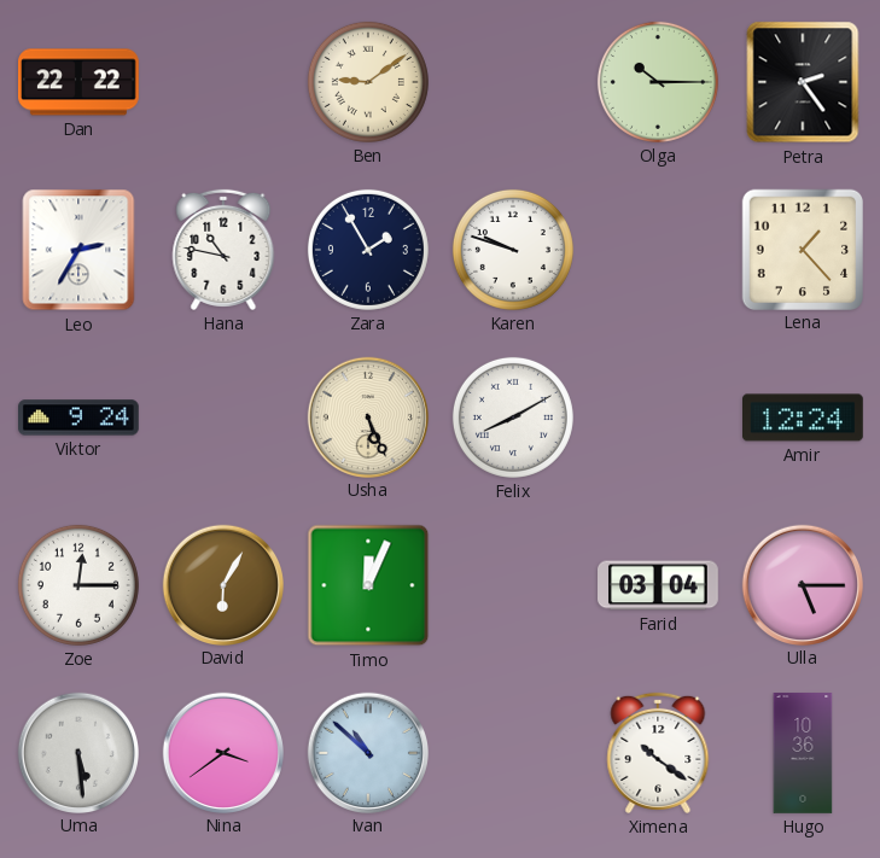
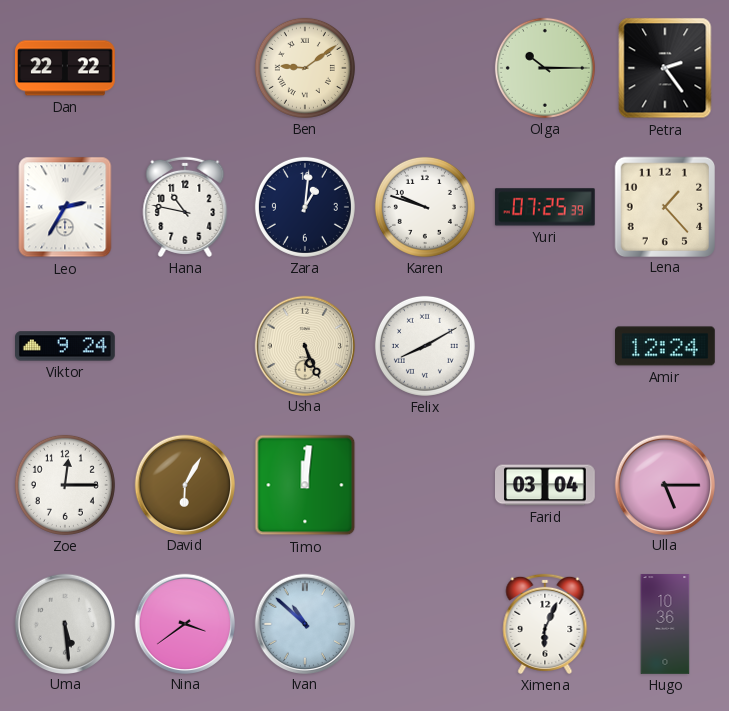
Zara: 1:55 -> 1:01 (305, 207)
Yuri: none -> 07:25 (545, 207)
Timo: 12:04 -> 12:01 (305, 485)
Ximena: 10:21 -> 6:04 (545, 624)
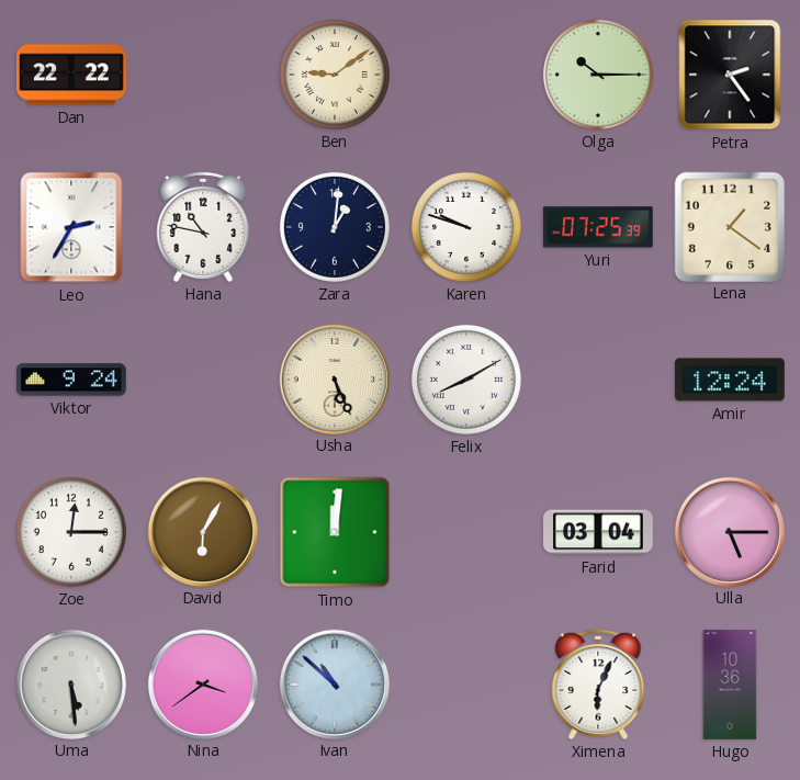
Lena: 1:23 -> 1:21 (729, 226)
